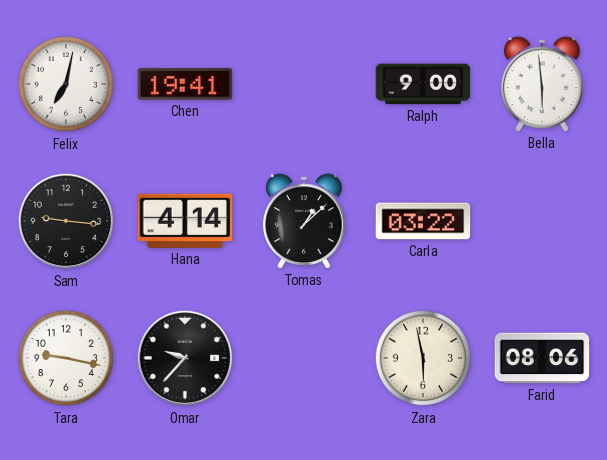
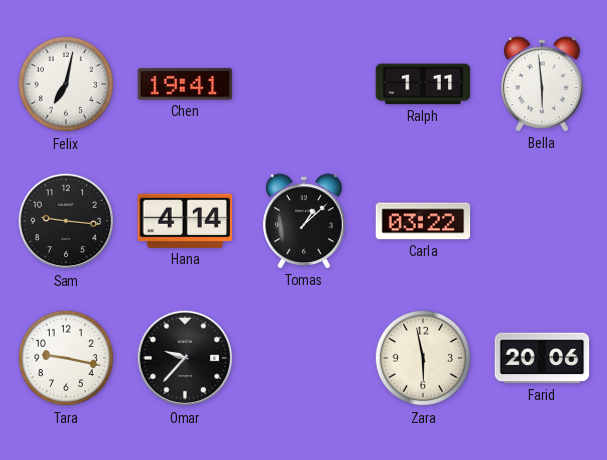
Ralph: 9:00 -> 1:11 (423, 84)
Farid: 08:06 -> 20:06 (542, 358)
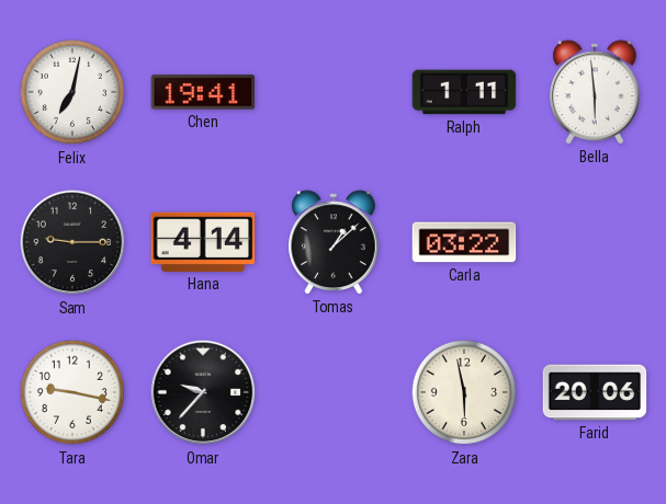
Sam: 9:16 -> 9:15 (72, 242)
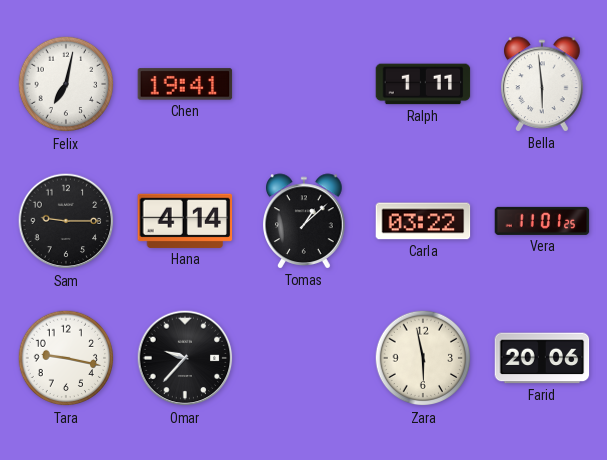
Vera: none -> 11:01 (542, 221)
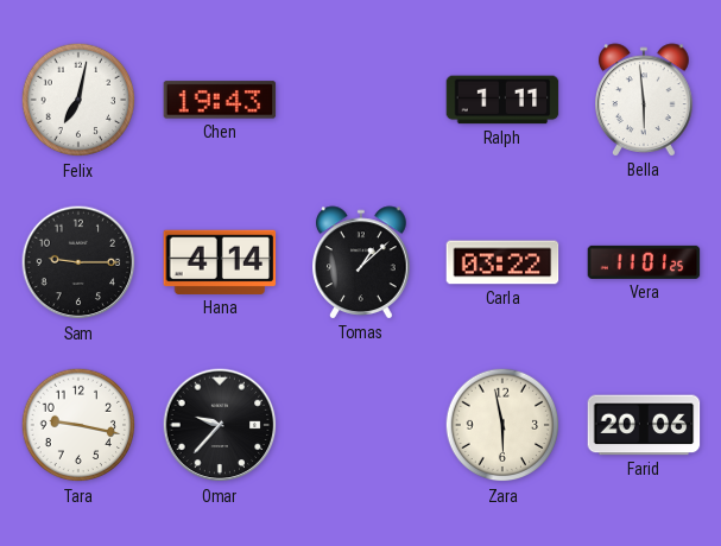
Chen: 19:41 -> 19:43 (220, 100)
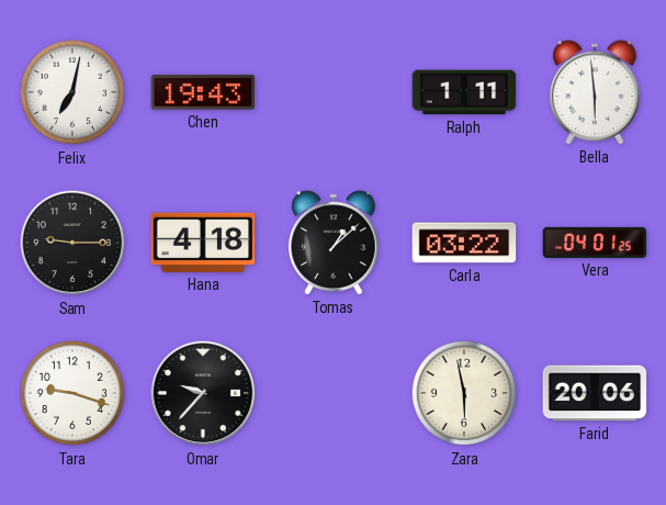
Hana: 4:14 -> 4:18 (203, 243)
Vera: 11:01 -> 04:01 (595, 243)
Tara: 9:17 -> 9:18 (72, 393)
